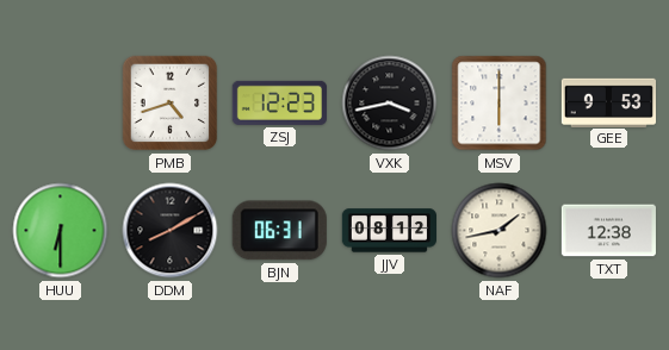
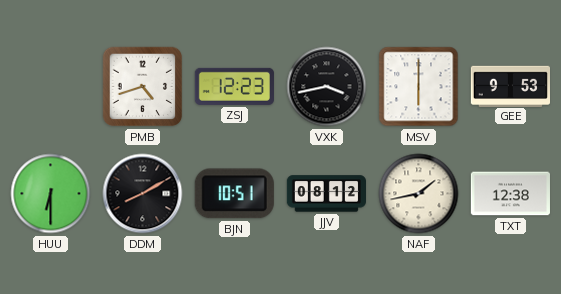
BJN: 06:31 -> 10:51 (234, 194)
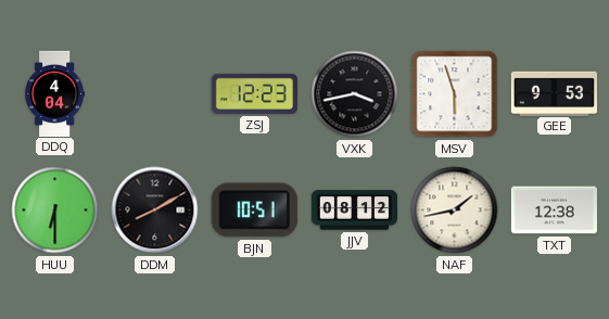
DDQ: none -> 4:04 (55, 93)
PMB: 4:42 -> none (143, 87)
MSV: 6:00 -> 5:57 (455, 94)
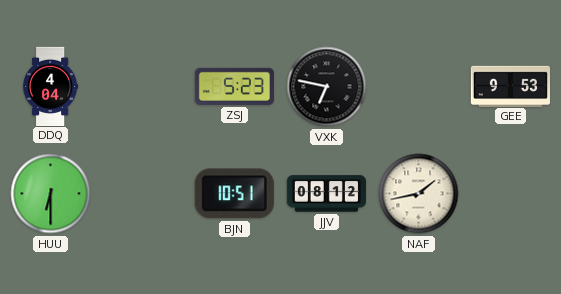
ZSJ: 12:23 -> 5:23 (234, 86)
VXK: 3:43 -> 6:47 (327, 87)
MSV: 5:57 -> none (455, 94)
DDM: 8:10 -> none (155, 210)
TXT: 12:38 -> none (554, 210)
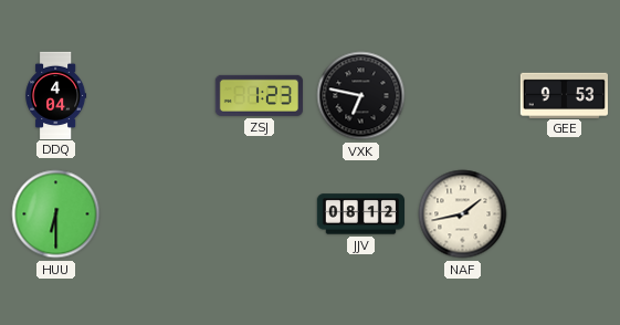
ZSJ: 5:23 -> 1:23 (259, 95)
BJN: 10:51 -> none (234, 194)
